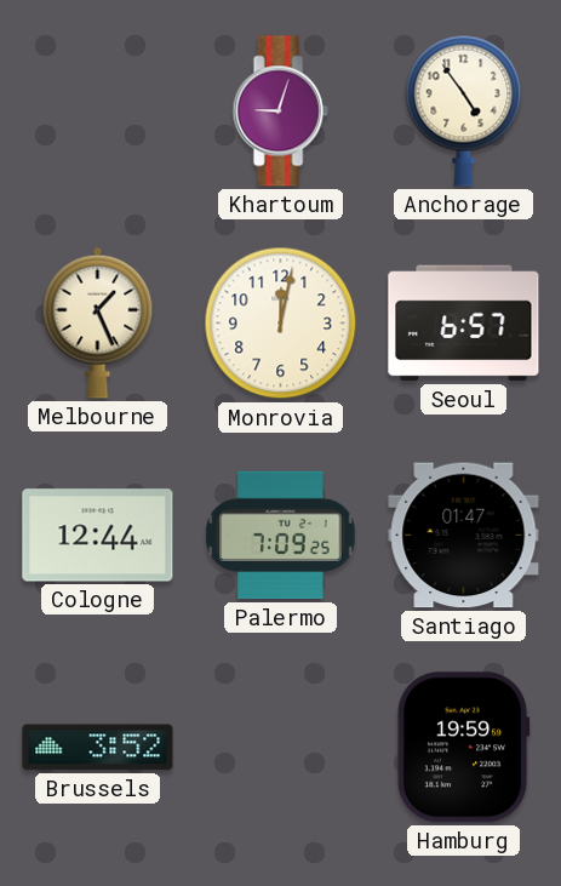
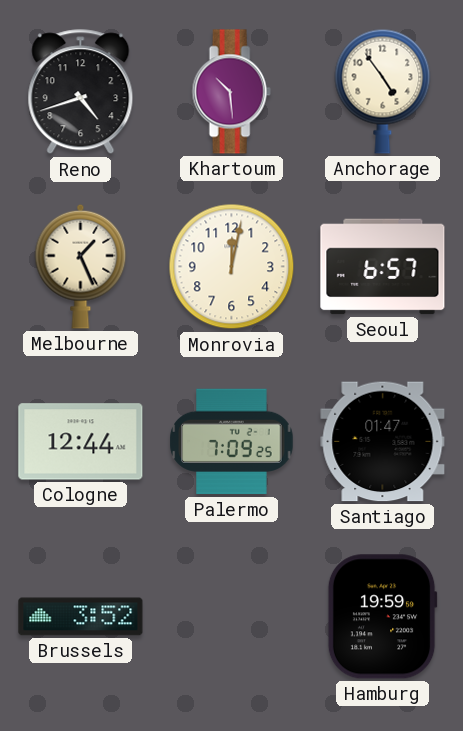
Reno: none -> 4:42 (81, 92)
Khartoum: 9:03 -> 10:29 (231, 92)
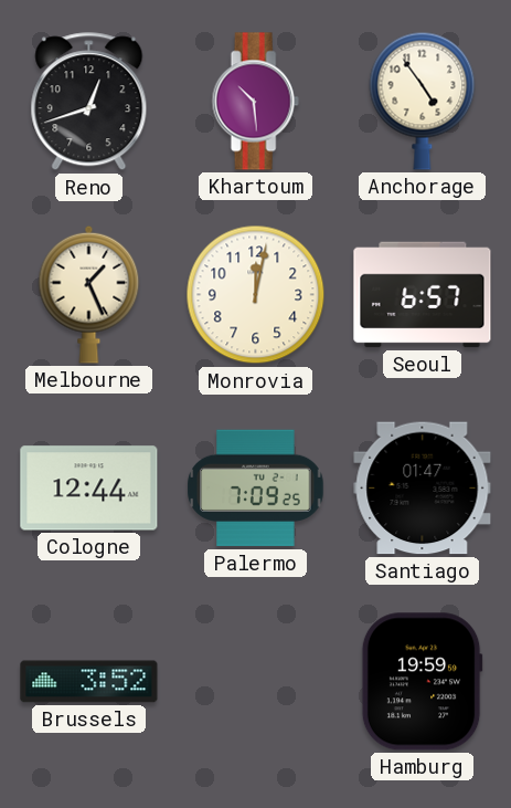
Reno: 4:42 -> 12:42 (89, 102)
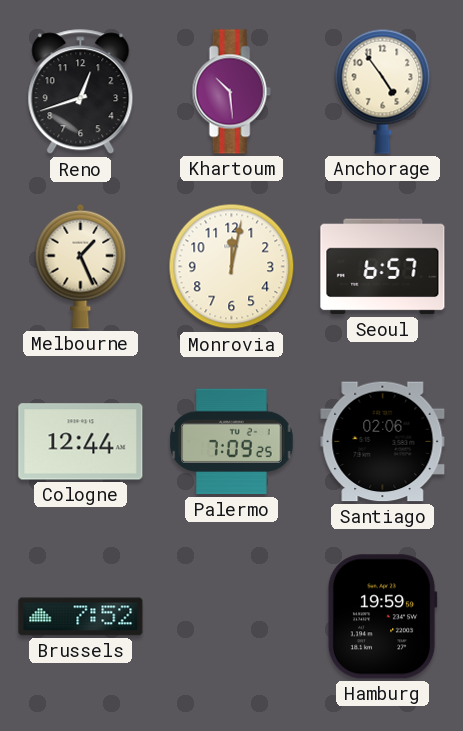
Santiago: 01:47 -> 02:06 (383, 442)
Brussels: 3:52 -> 7:52 (81, 617)
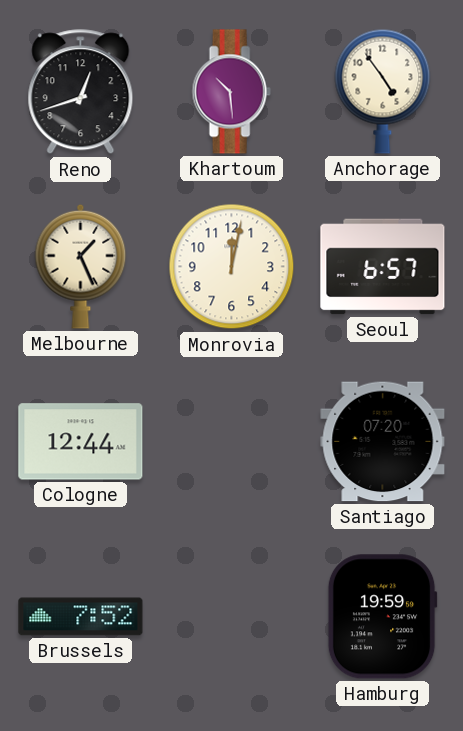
Palermo: 7:09 -> none (232, 442)
Santiago: 02:06 -> 07:20 (383, 442)
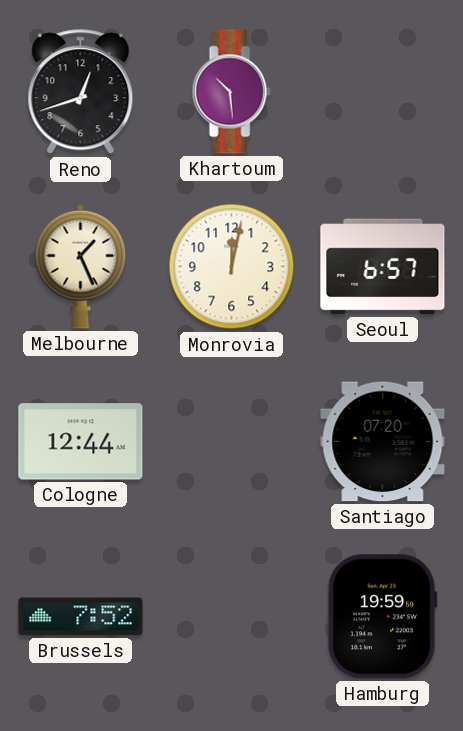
Anchorage: 4:54 -> none (383, 91)
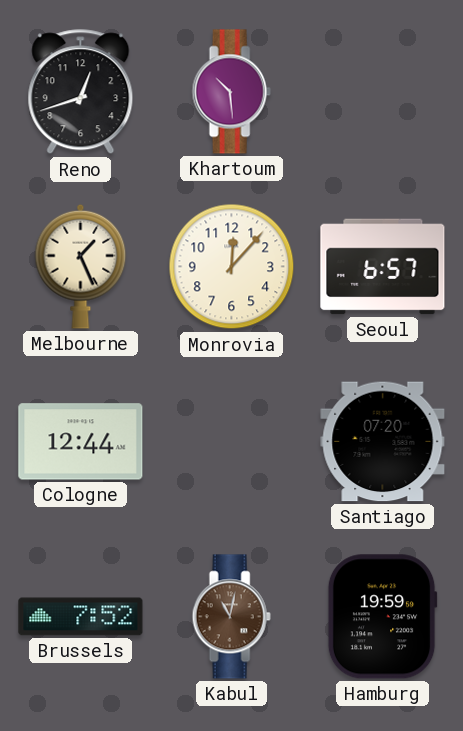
Monrovia: 12:02 -> 12:07 (232, 267)
Kabul: none -> 11:02 (231, 617)
